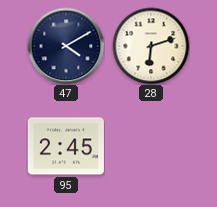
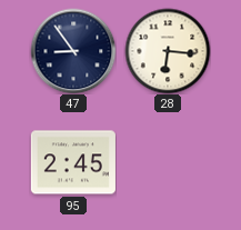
47: 4:10 -> 8:54 (73, 51)
28: 6:12 -> 6:16 (168, 51)
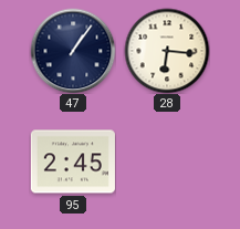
47: 8:54 -> 1:06 (73, 51)
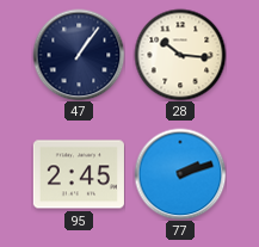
28: 6:16 -> 10:16 (180, 55)
77: none -> 2:12 (180, 174)
